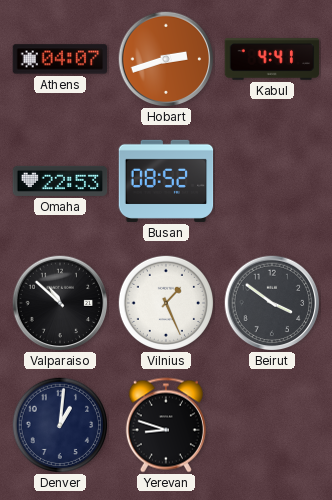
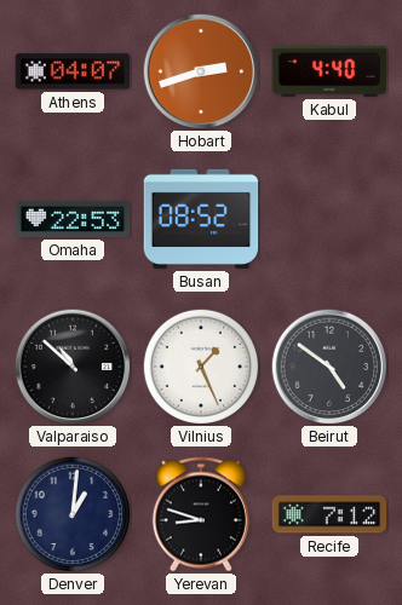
Kabul: 4:41 -> 4:40 (329, 71)
Beirut: 3:51 -> 4:51 (329, 367)
Recife: none -> 7:12 (329, 514)
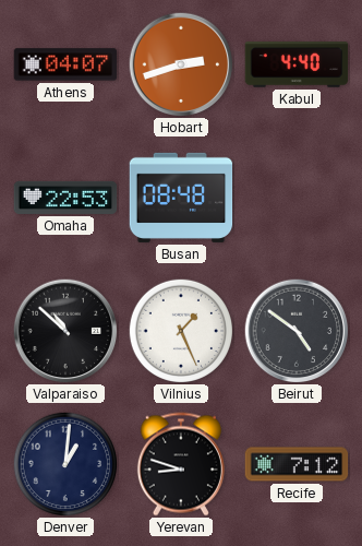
Busan: 08:52 -> 08:48 (181, 198)
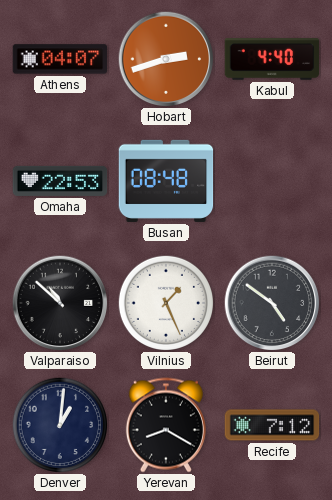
Yerevan: 8:48 -> 8:20 (166, 425)
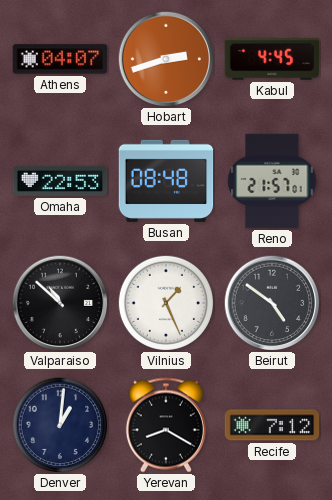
Kabul: 4:40 -> 4:45 (272, 59)
Reno: none -> 21:57 (272, 181)
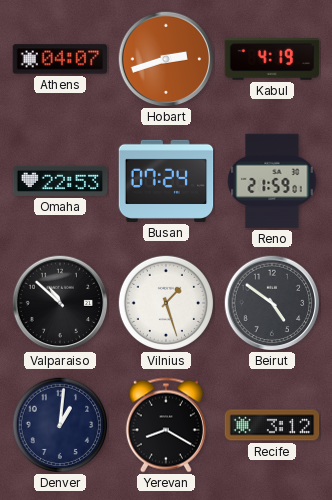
Kabul: 4:45 -> 4:19 (272, 59)
Busan: 08:48 -> 07:24 (166, 181)
Reno: 21:57 -> 21:59 (272, 181)
Vilnius: 1:26 -> 1:27 (165, 302)
Recife: 7:12 -> 3:12 (272, 425)
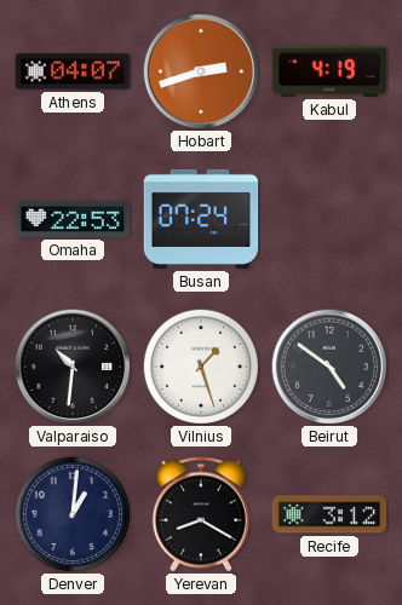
Reno: 21:59 -> none (272, 181)
Valparaiso: 10:52 -> 10:31 (73, 367)
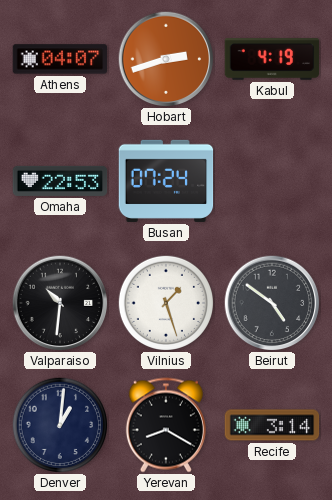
Recife: 3:12 -> 3:14 (272, 425)
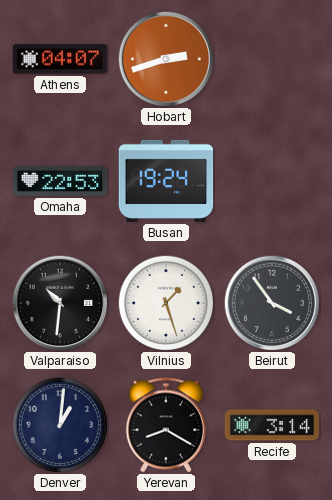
Kabul: 4:19 -> none (272, 59)
Busan: 07:24 -> 19:24 (166, 181)
Beirut: 4:51 -> 3:54 (272, 303)
